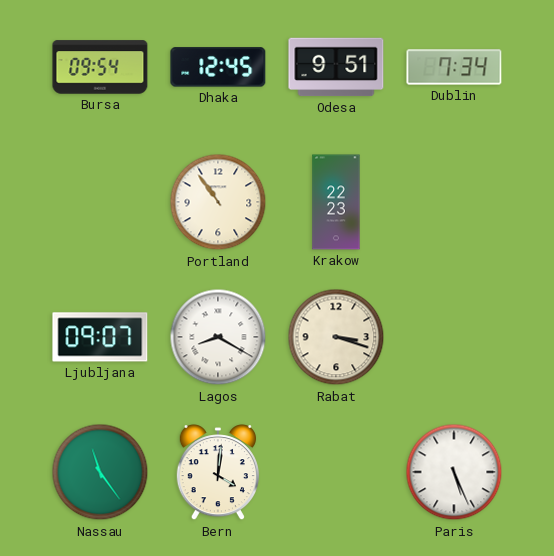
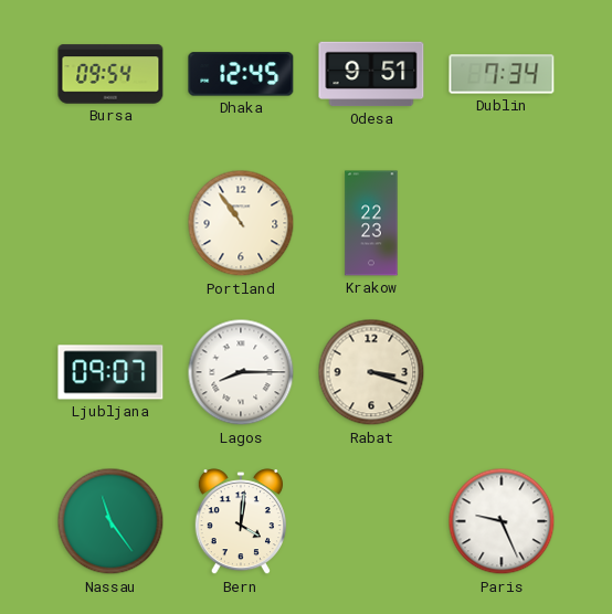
Lagos: 8:20 -> 8:15 (241, 372)
Paris: 5:26 -> 9:26 (502, 521)
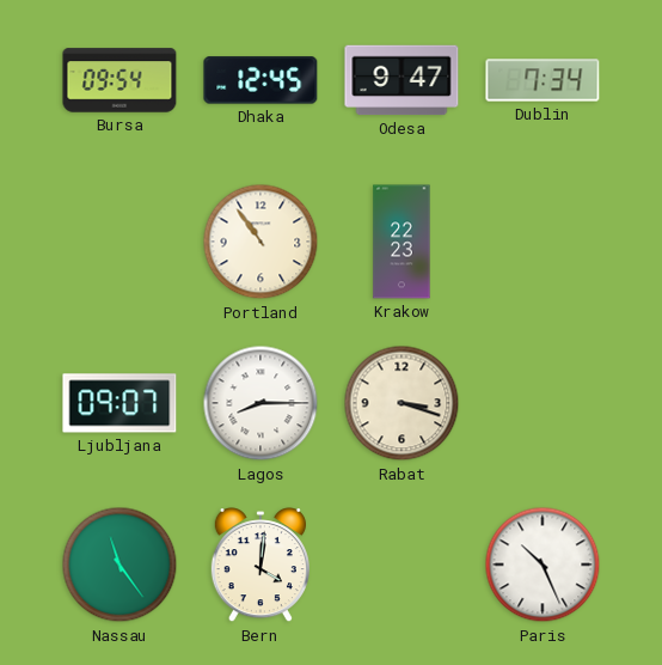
Odesa: 9:51 -> 9:47 (402, 80)
Paris: 9:26 -> 10:26 (543, 565)
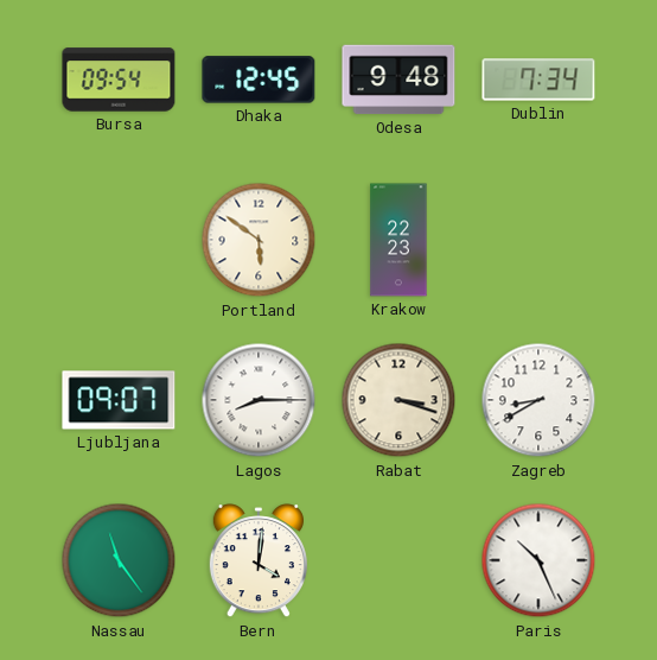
Odesa: 9:47 -> 9:48 (398, 80)
Portland: 10:54 -> 5:51 (259, 240)
Zagreb: none -> 8:40 (538, 400)
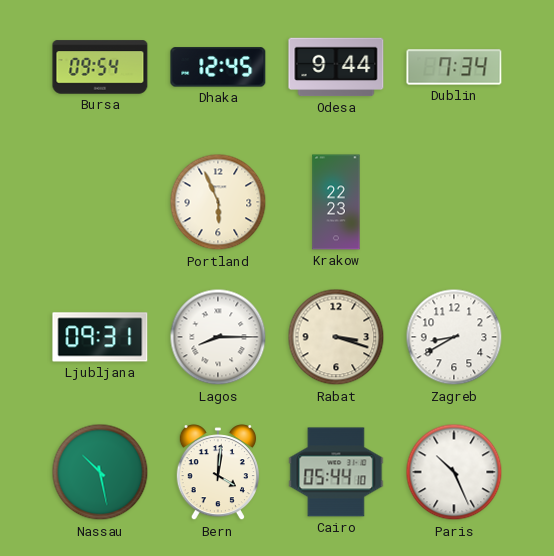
Odesa: 9:48 -> 9:44 (336, 67)
Portland: 5:51 -> 5:56 (218, 202)
Ljubljana: 09:07 -> 09:31 (100, 337)
Nassau: 11:24 -> 10:28 (100, 472)
Cairo: none -> 05:44 (336, 472)
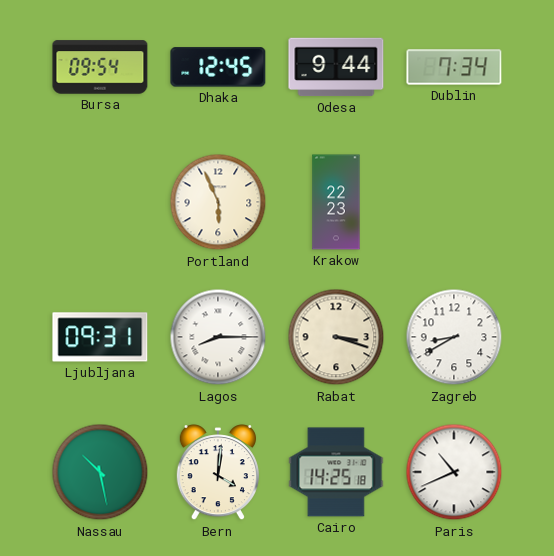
Cairo: 05:44 -> 14:25 (336, 472)
Paris: 10:26 -> 10:41 (454, 472)
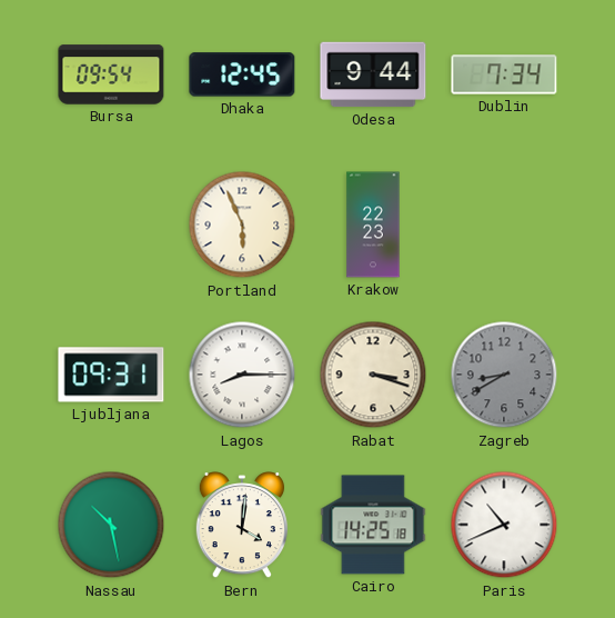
Zagreb dial: white -> grey (504, 375)
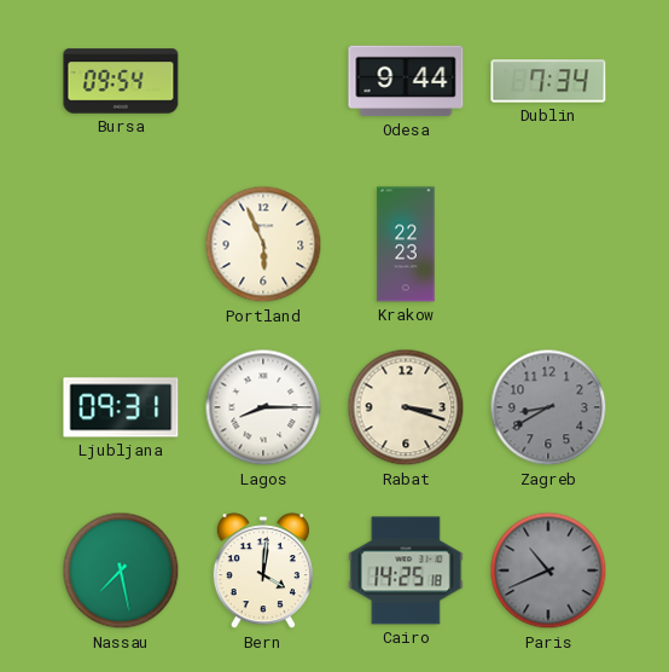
Dhaka: 12:45 -> none (242, 74)
Nassau: 10:28 -> 7:28 (121, 570)
Paris dial: white -> grey (548, 570)
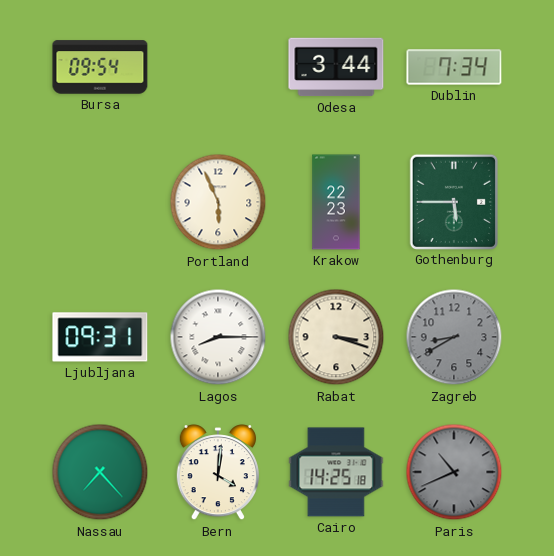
Odesa: 9:44 -> 3:44 (336, 67)
Gothenburg: none -> 5:45 (454, 201)
Nassau: 7:28 -> 7:23 (100, 472)
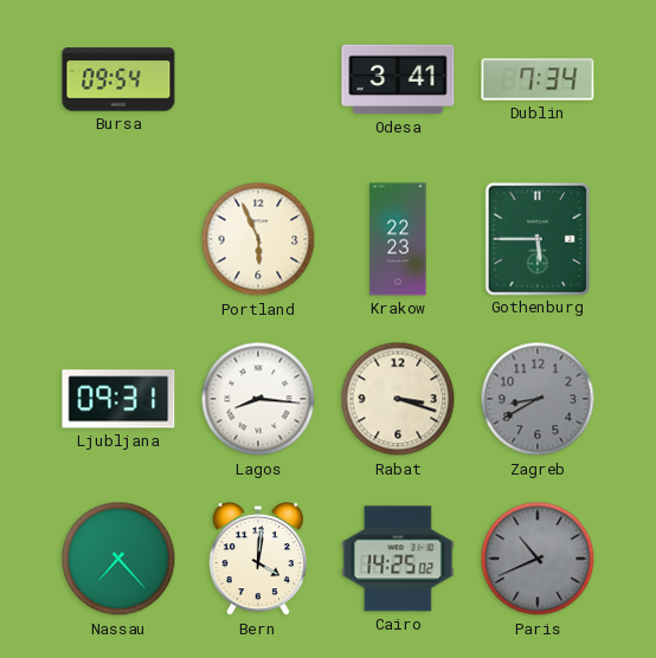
Odesa: 3:44 -> 3:41 (398, 79)
Lagos: 8:15 -> 8:16 (258, 399)
Cairo: 14:25:18 -> 14:25:02 (398, 559)
